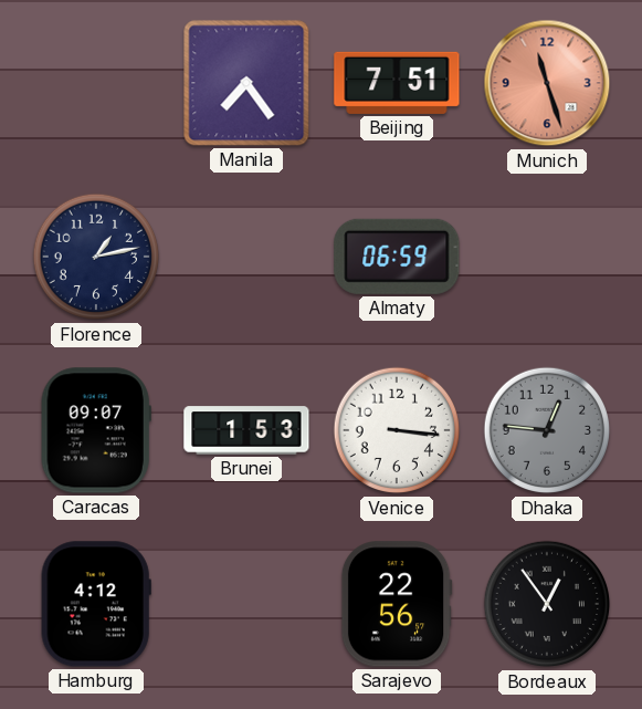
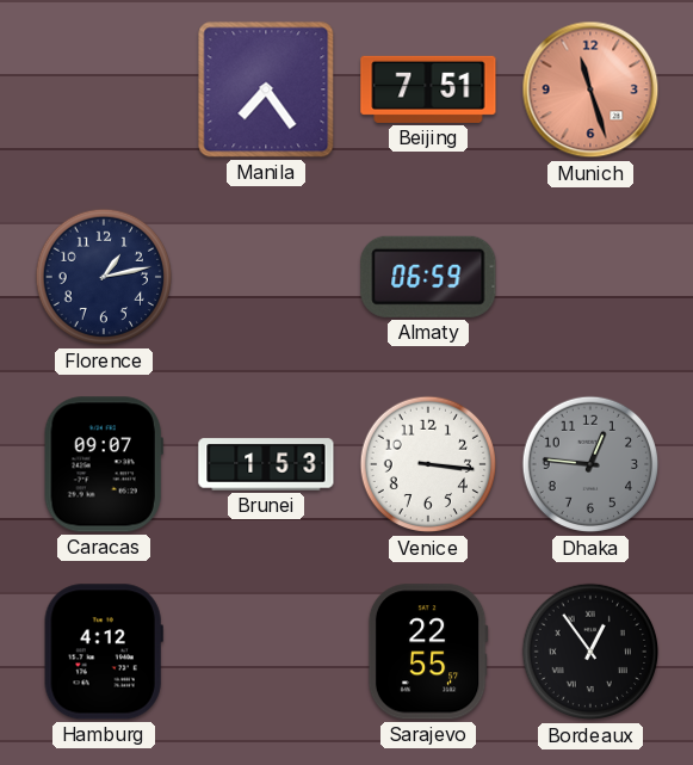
Sarajevo: 22:56 -> 22:55 (428, 652)
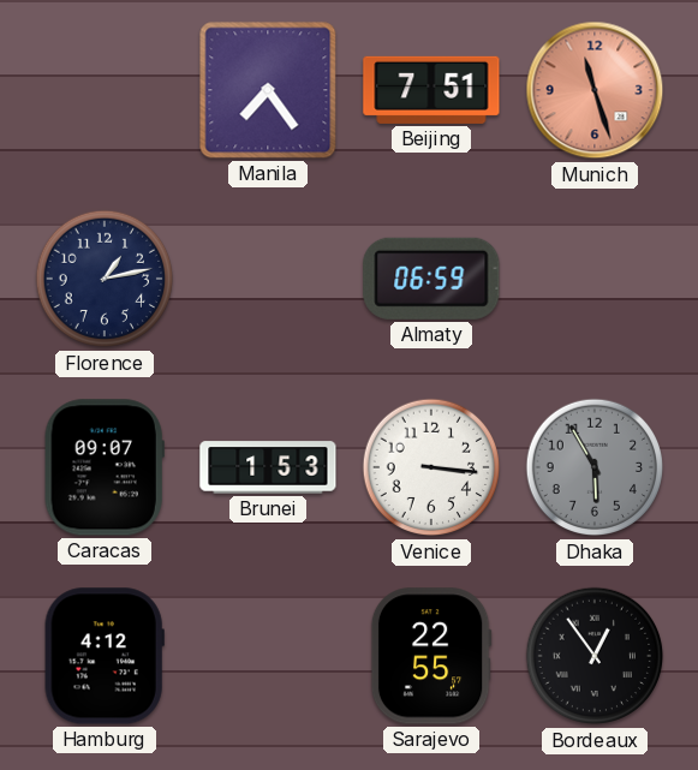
Dhaka: 12:46 -> 5:55 (595, 467)
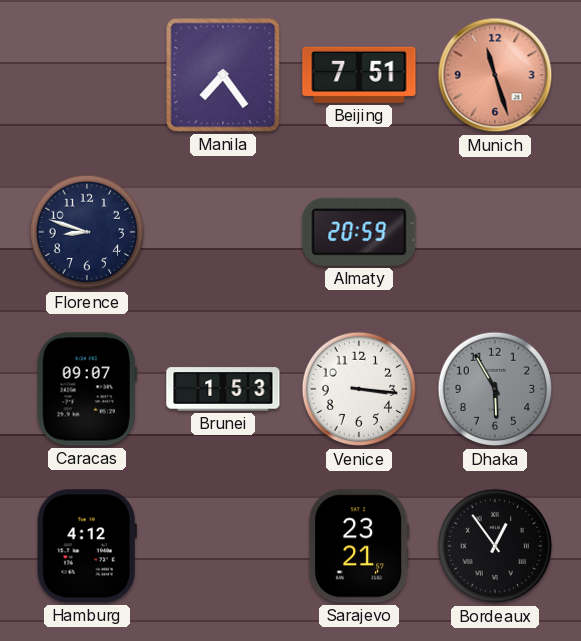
Florence: 1:13 -> 8:48 (87, 232)
Almaty: 06:59 -> 20:59 (359, 232)
Sarajevo: 22:55 -> 23:21 (359, 546)
